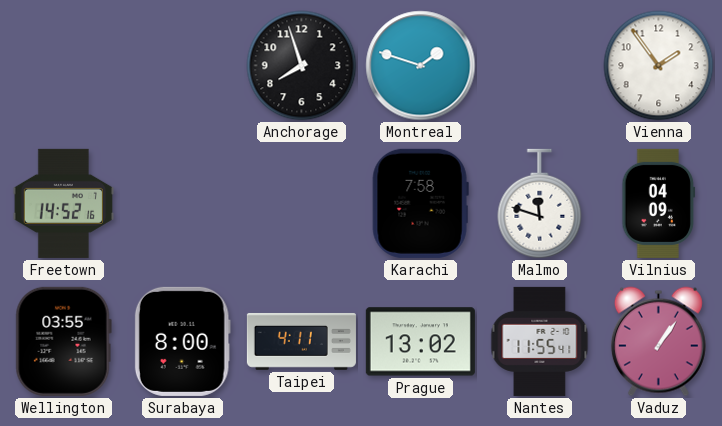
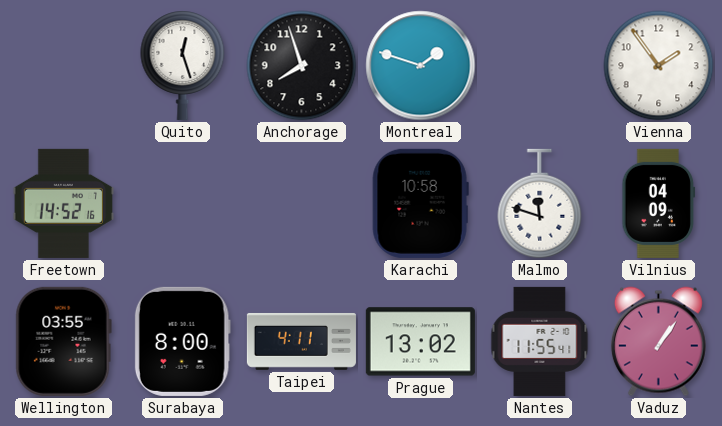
Quito: none -> 12:27 (183, 65)
Karachi: 7:58 -> 10:58 (420, 203)
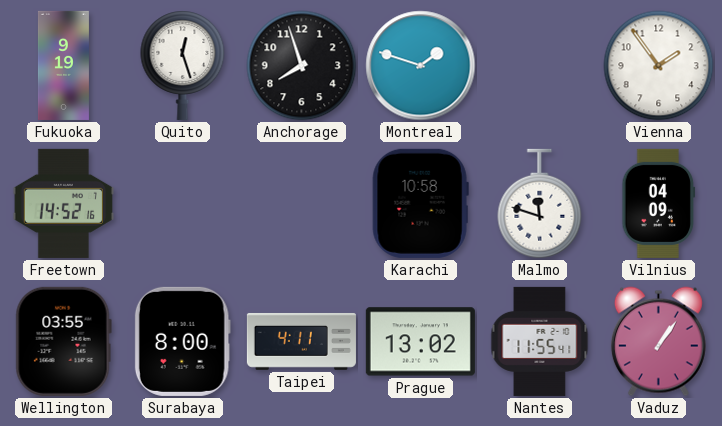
Fukuoka: none -> 9:19 (63, 65)
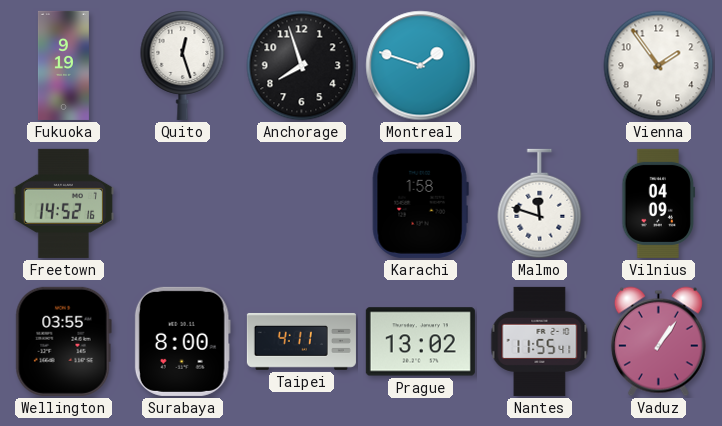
Karachi: 10:58 -> 1:58 (420, 203)
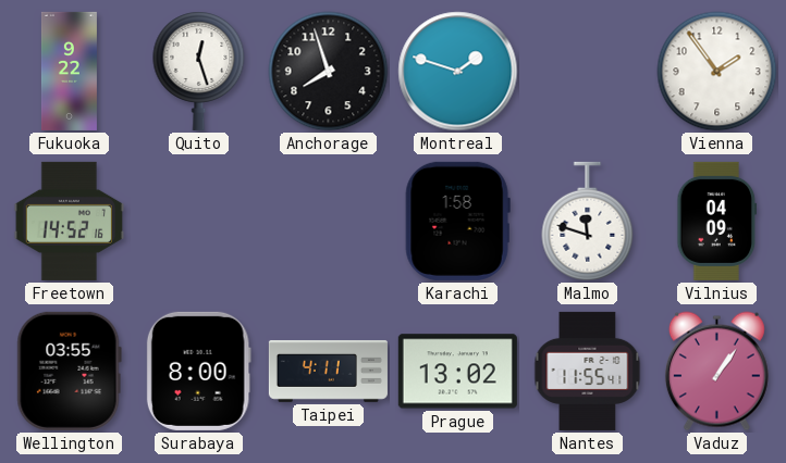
Fukuoka: 9:19 -> 9:22 (69, 71)
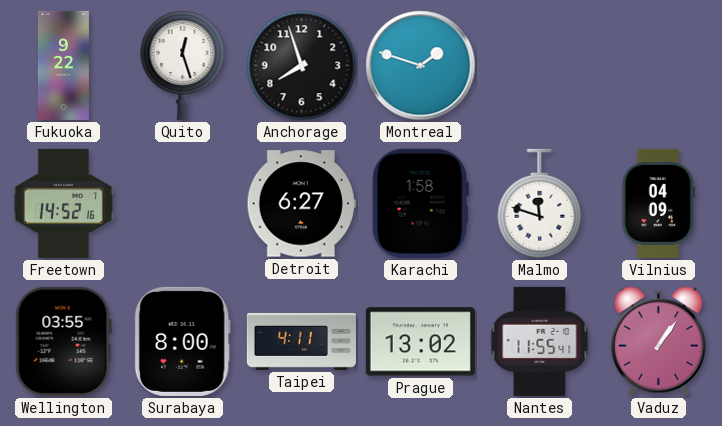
Vienna: 1:54 -> none (717, 72)
Detroit: none -> 6:27 (301, 204)
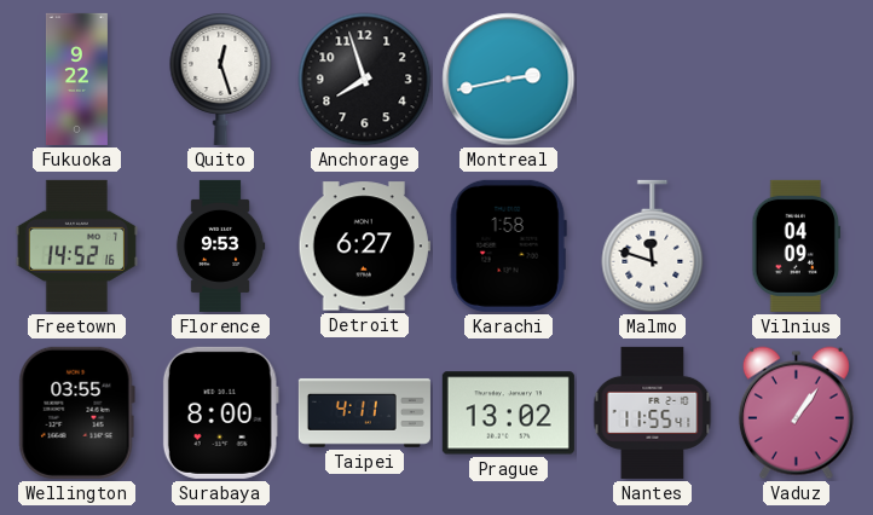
Montreal: 1:48 -> 2:43 (509, 80)
Florence: none -> 9:53 (220, 245)
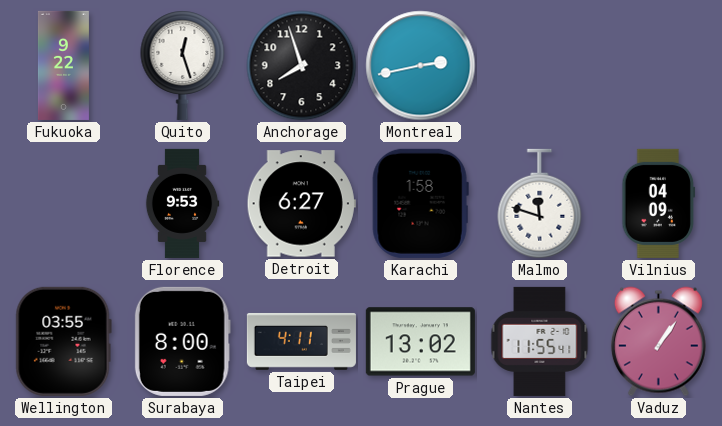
Freetown: 14:52 -> none (76, 245)
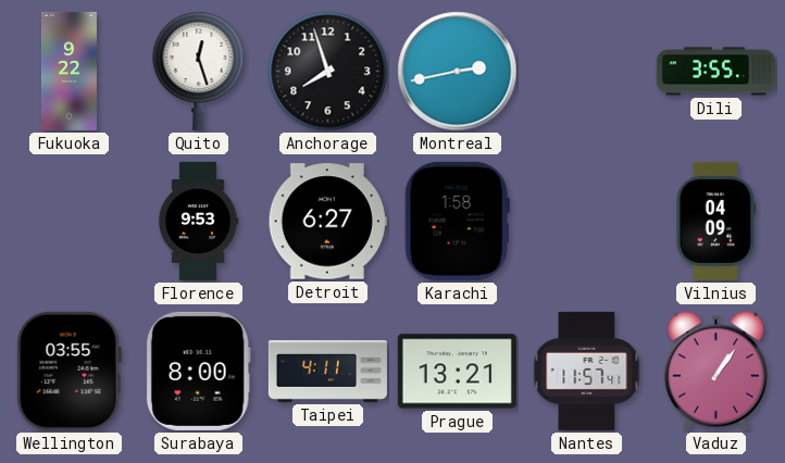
Dili: none -> 3:55 (715, 72)
Malmo: 11:48 -> none (540, 204)
Prague: 13:02 -> 13:21 (457, 372)
Nantes: 11:55 -> 11:57 (587, 371)
